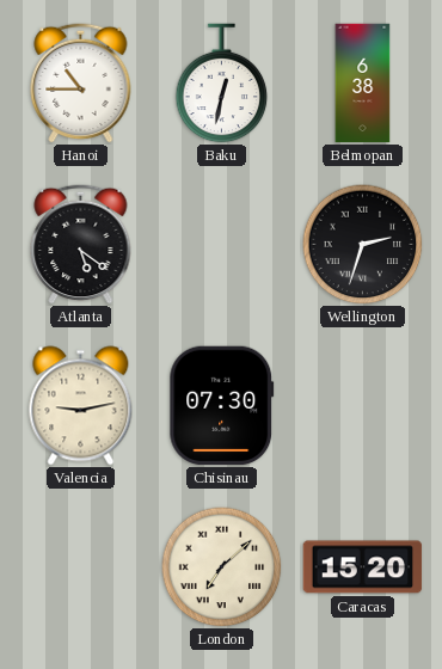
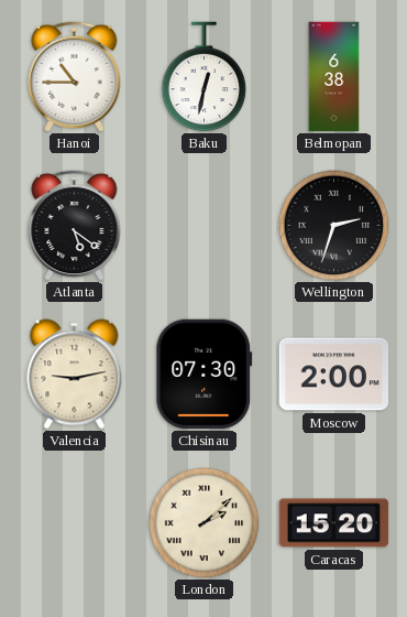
Moscow: none -> 2:00 (334, 375)
London: 7:08 -> 2:08 (205, 523)
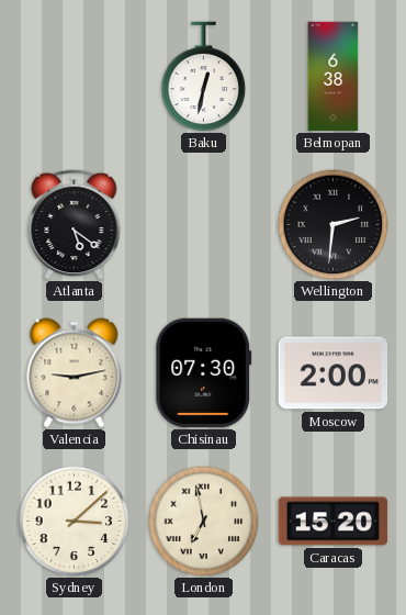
Hanoi: 10:45 -> none (75, 76)
Wellington: 2:33 -> 2:31 (334, 225)
Sydney: none -> 3:08 (75, 522)
London: 2:08 -> 6:58 (204, 522)
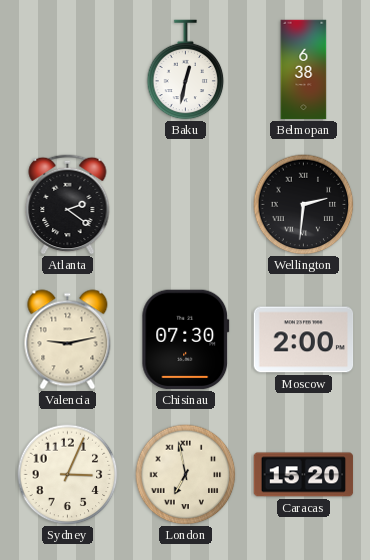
Atlanta: 5:21 -> 2:21 (68, 204)
Sydney: 3:08 -> 3:04 (68, 475)
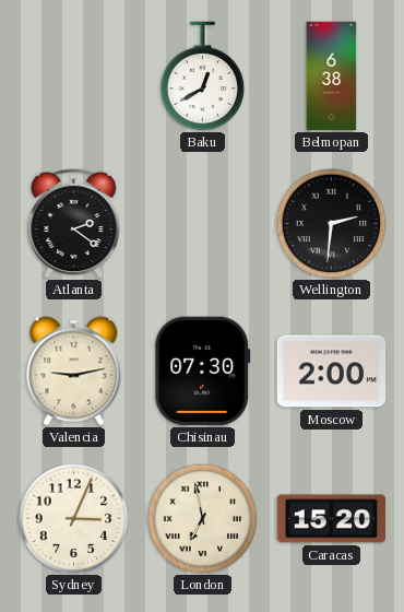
Baku: 12:32 -> 12:40 (203, 76)
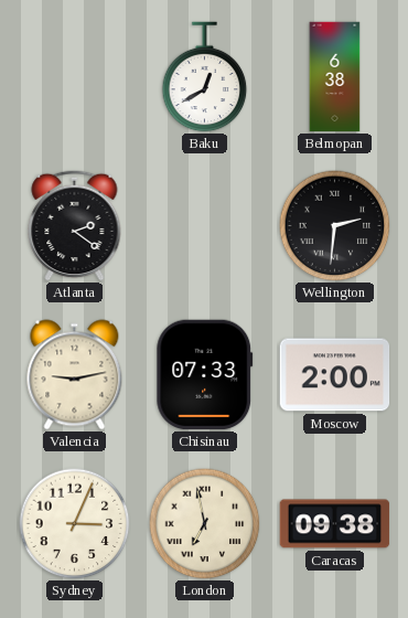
Chisinau: 07:30 -> 07:33 (205, 375)
Caracas: 15:20 -> 09:38 (335, 524)
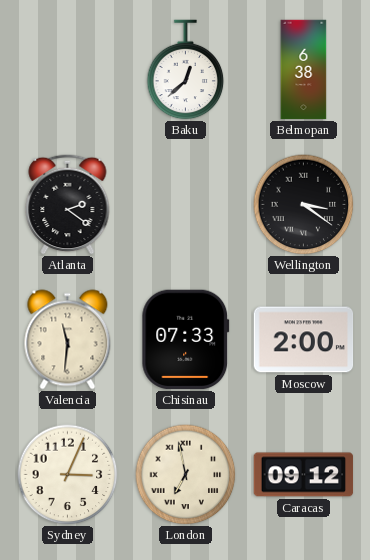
Baku: 12:40 -> 12:38 (186, 70)
Wellington: 2:31 -> 3:21 (304, 205)
Valencia: 9:13 -> 11:31 (68, 340)
Caracas: 09:38 -> 09:12 (304, 475)
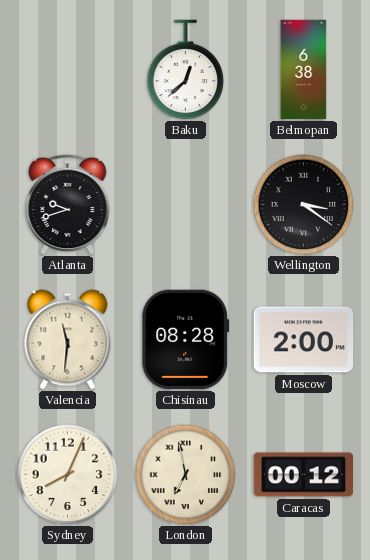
Atlanta: 2:21 -> 9:42 (68, 204)
Chisinau: 07:33 -> 08:28 (186, 340)
Sydney: 3:04 -> 8:04 (68, 475)
Caracas: 09:12 -> 00:12 (304, 475)
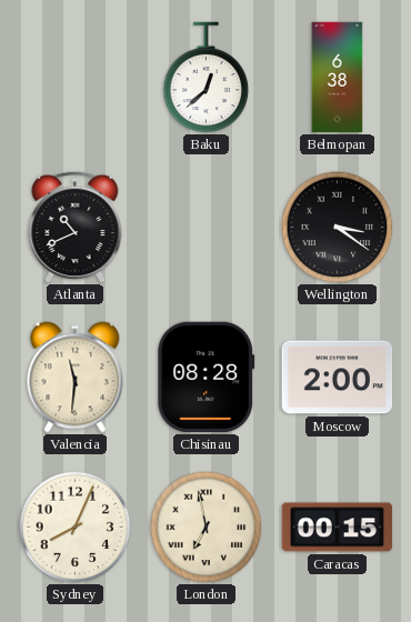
Atlanta: 9:42 -> 10:41 (76, 227)
Caracas: 00:12 -> 00:15 (338, 528)
